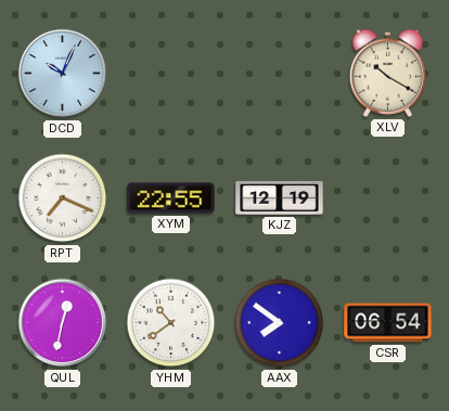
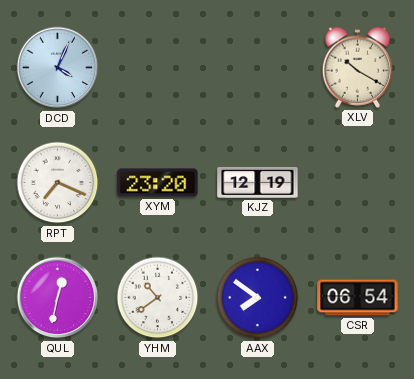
DCD: 10:04 -> 4:04 (58, 68)
XYM: 22:55 -> 23:20 (158, 183)
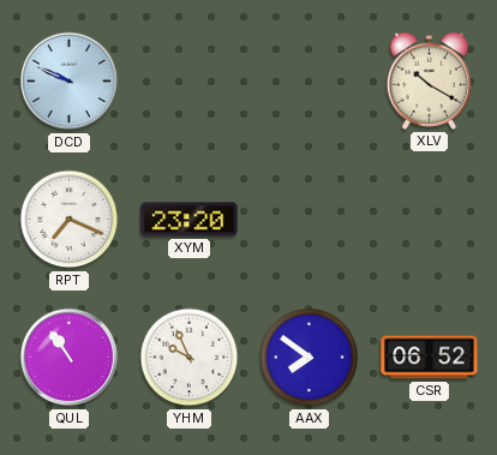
DCD: 4:04 -> 9:49 (70, 82)
KJZ: 12:19 -> none (258, 182)
QUL: 12:32 -> 10:54 (70, 358)
YHM: 10:39 -> 9:56 (190, 358)
CSR: 06:54 -> 06:52 (430, 358)
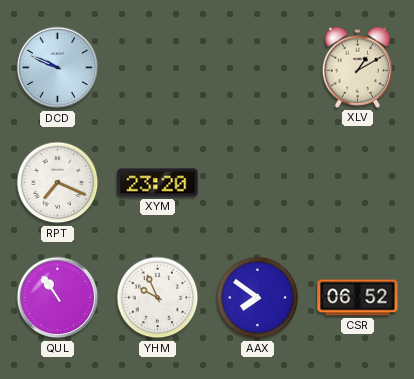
XLV: 10:20 -> 1:10 (358, 67)
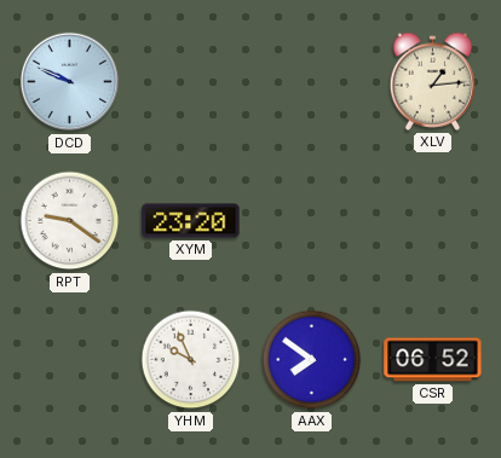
XLV: 1:10 -> 1:14 (433, 81)
RPT: 7:19 -> 9:21 (70, 221)
QUL: 10:54 -> none (58, 298)
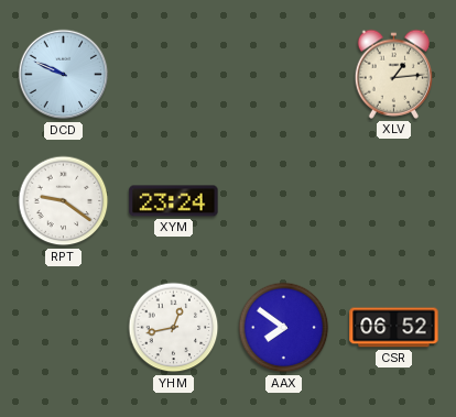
XYM: 23:20 -> 23:24 (174, 201)
YHM: 9:56 -> 12:43 (174, 328)
